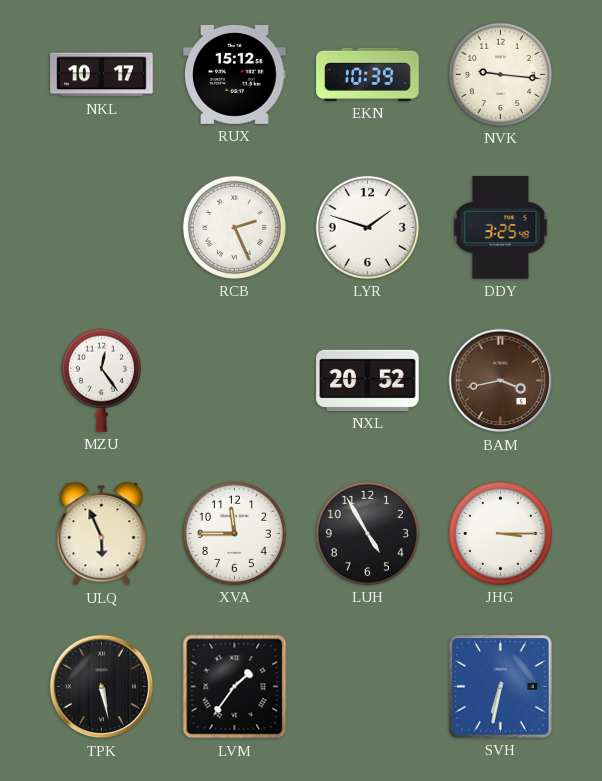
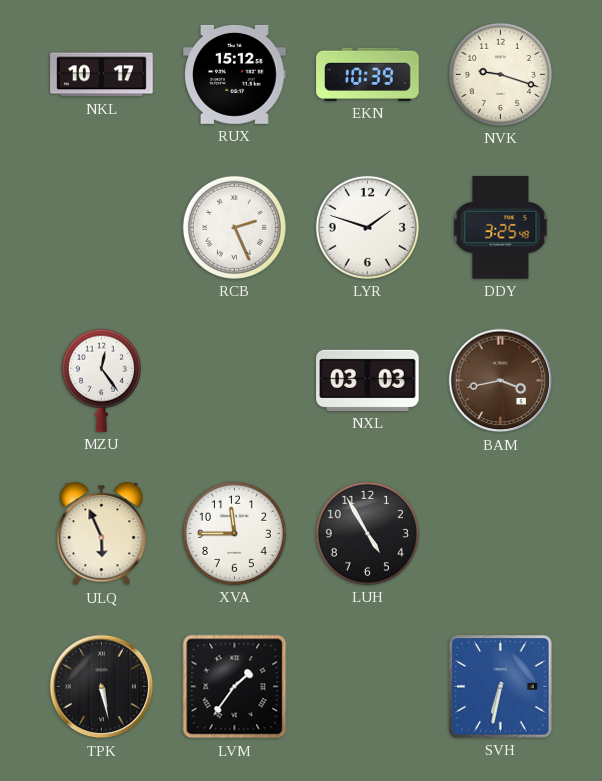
NVK: 9:16 -> 9:18 (500, 74)
NXL: 20:52 -> 03:03 (368, 380)
JHG: 3:15 -> none (500, 533)
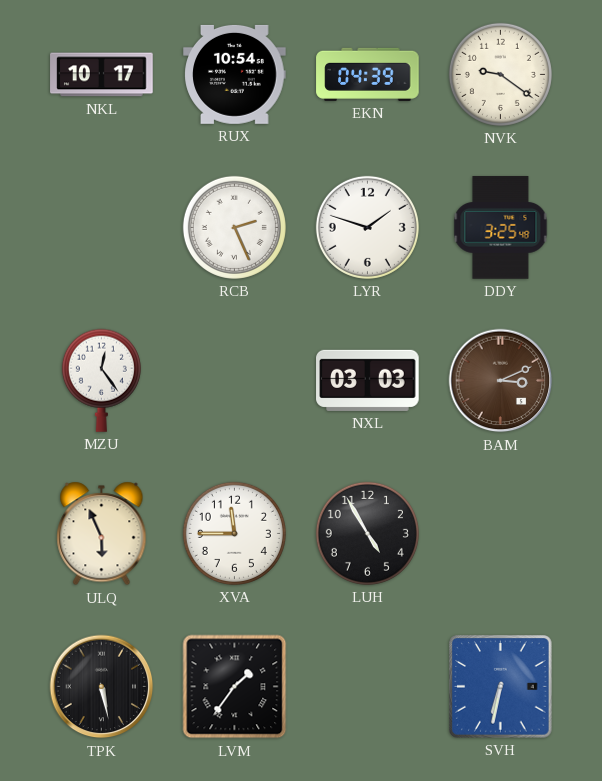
RUX: 15:12 -> 10:54 (235, 74)
EKN: 10:39 -> 04:39 (368, 74)
NVK: 9:18 -> 9:21 (500, 74)
BAM: 3:43 -> 3:11 (501, 381)
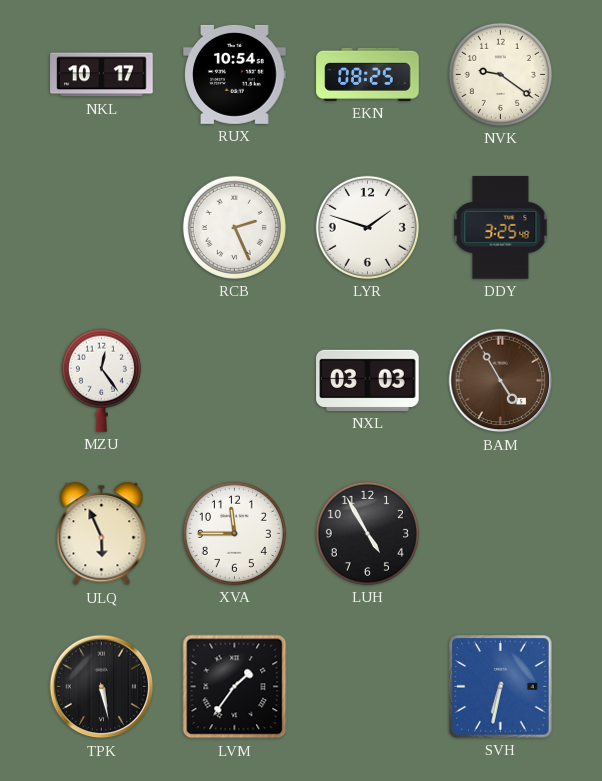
EKN: 04:39 -> 08:25 (368, 74)
BAM: 3:11 -> 4:55 (501, 381)
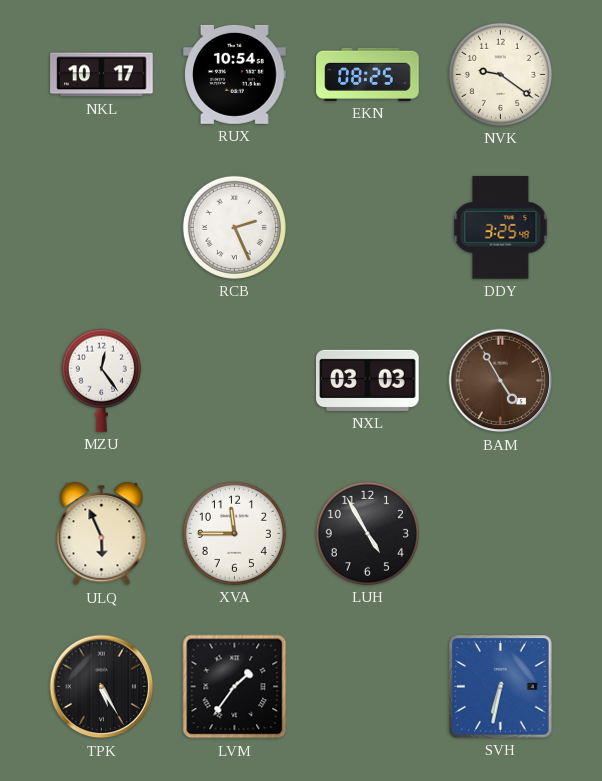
LYR: 1:48 -> none (367, 227)
TPK: 5:28 -> 5:25 (102, 687)
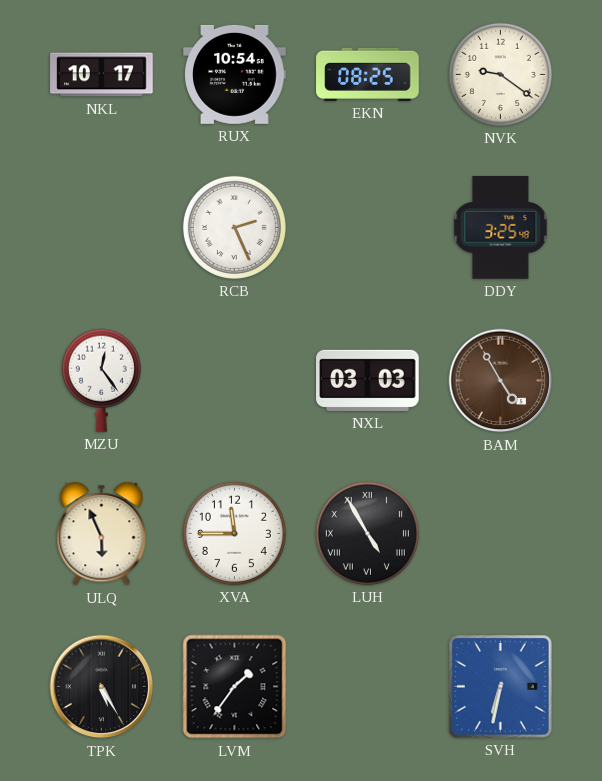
LUH numerals: Arabic -> Roman (367, 533)
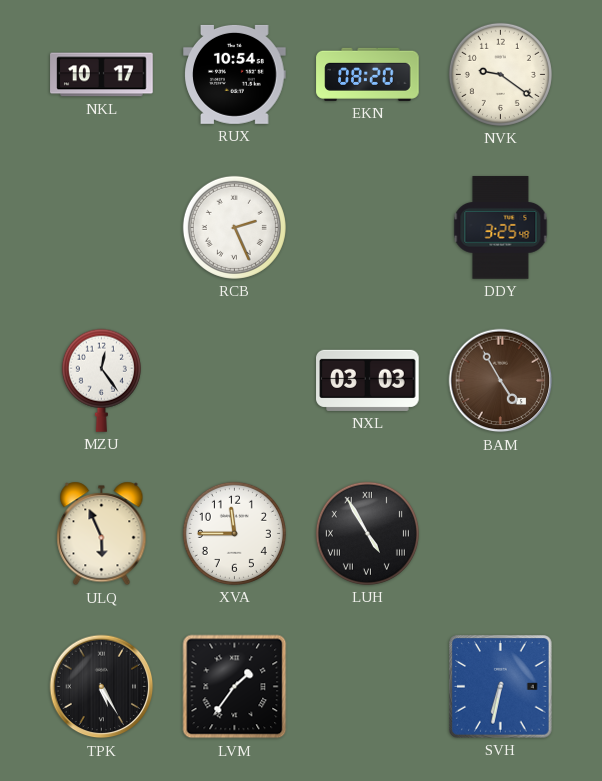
EKN: 08:25 -> 08:20 (368, 74)
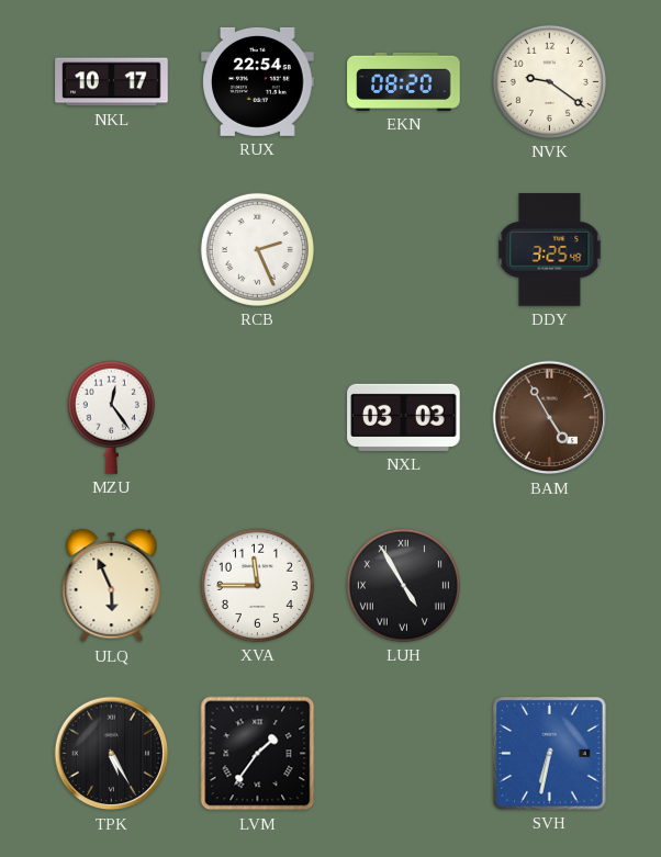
RUX: 10:54 -> 22:54 (258, 81)
